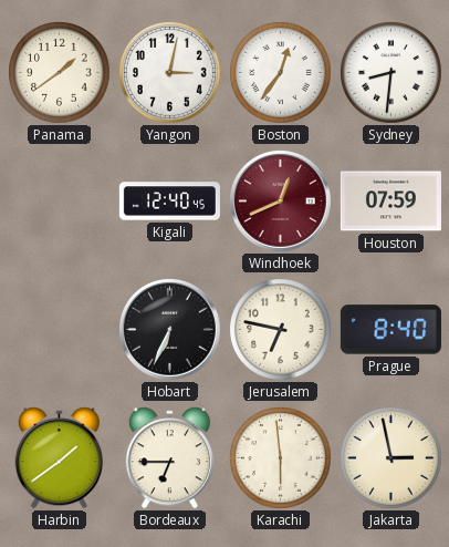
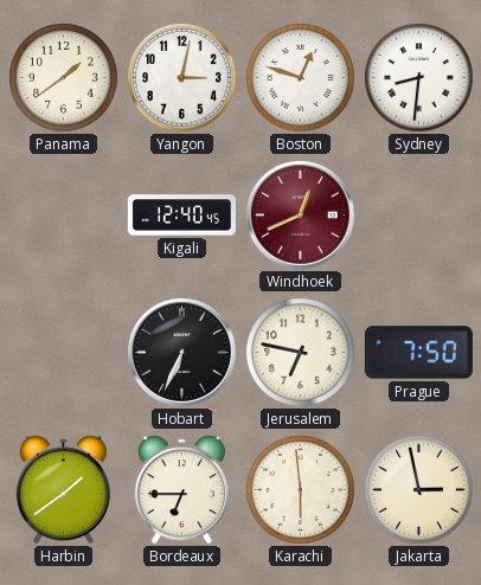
Boston: 12:36 -> 12:48 (301, 78)
Houston: 07:59 -> none (390, 202)
Prague: 8:40 -> 7:50 (418, 353)
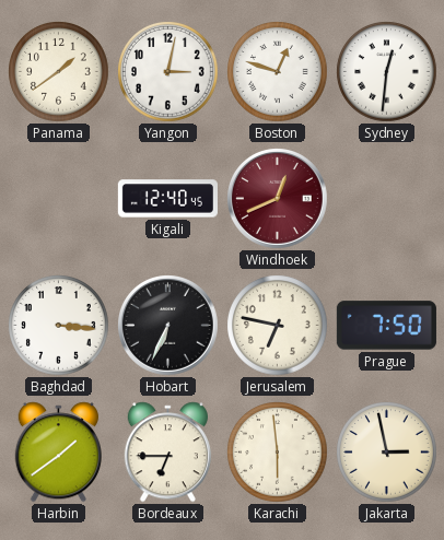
Sydney: 8:31 -> 12:31 (387, 72)
Baghdad: none -> 3:16 (59, 326)
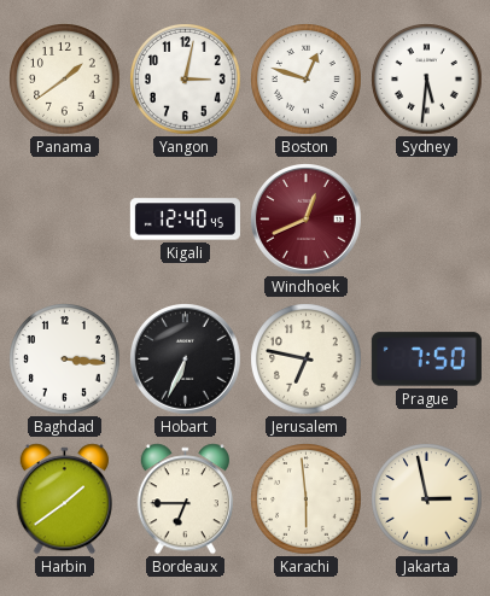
Sydney: 12:31 -> 5:31 (427, 80)
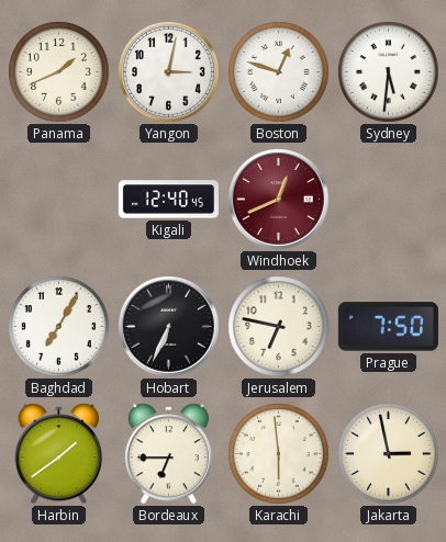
Panama: 1:39 -> 1:41 (59, 72)
Baghdad: 3:16 -> 7:05 (59, 327)
